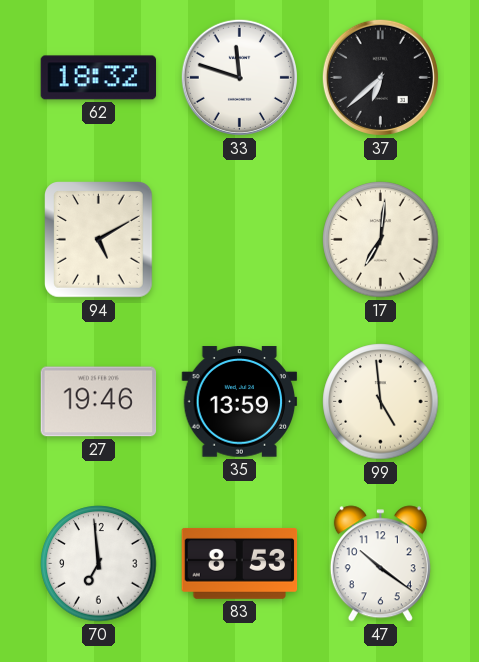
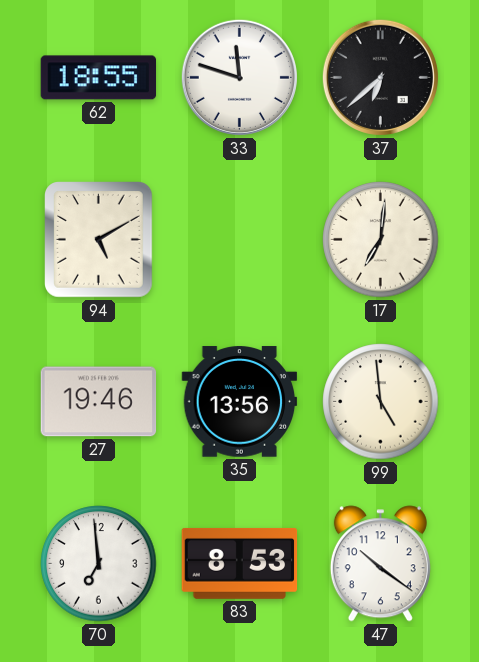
62: 18:32 -> 18:55 (99, 78)
35: 13:59 -> 13:56 (240, 402)
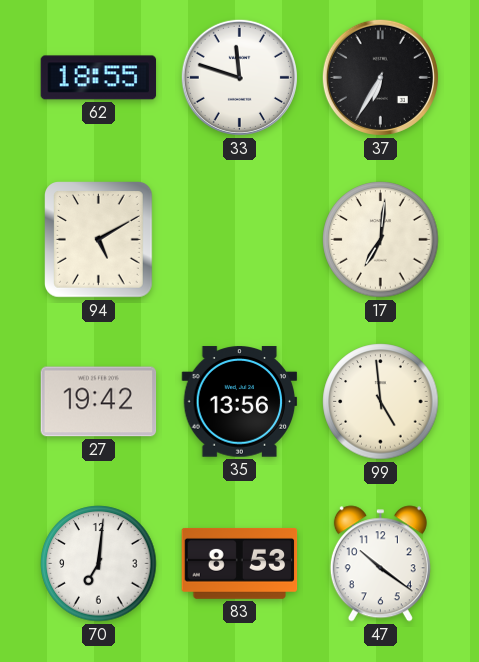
37: 6:38 -> 6:35 (380, 77)
27: 19:46 -> 19:42 (99, 402)
70: 6:59 -> 7:01 (99, 564)
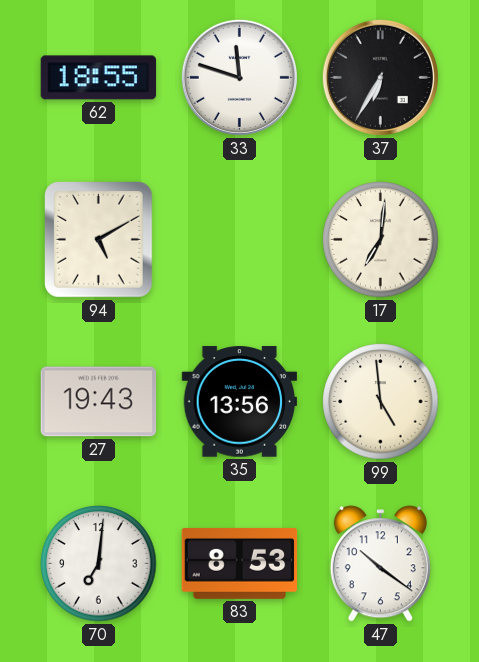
27: 19:42 -> 19:43 (99, 402)
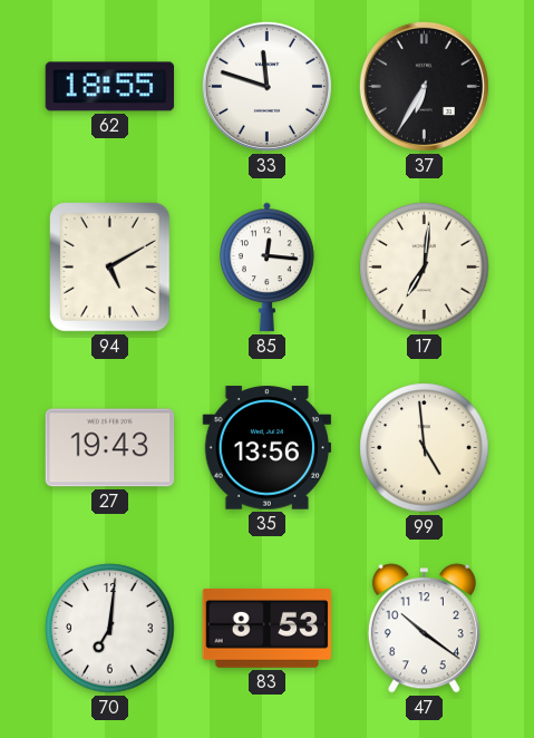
85: none -> 12:16 (268, 268)
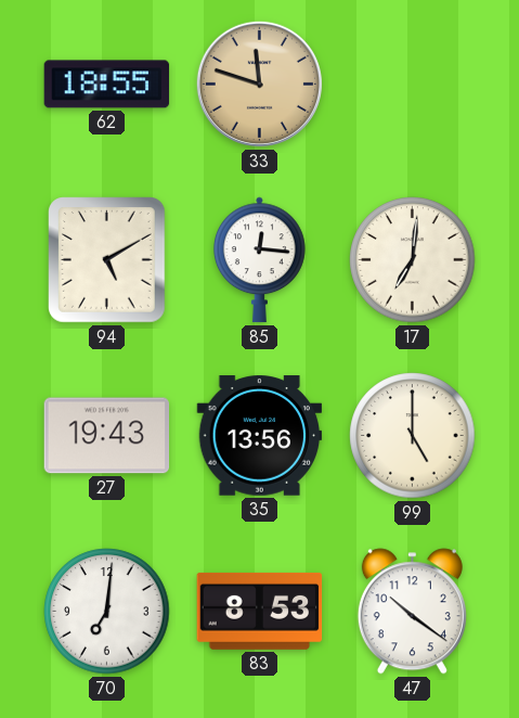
33 dial: white -> champagne (259, 84)
37: 6:35 -> none (424, 86)
99: 4:59 -> 5:00 (413, 436)
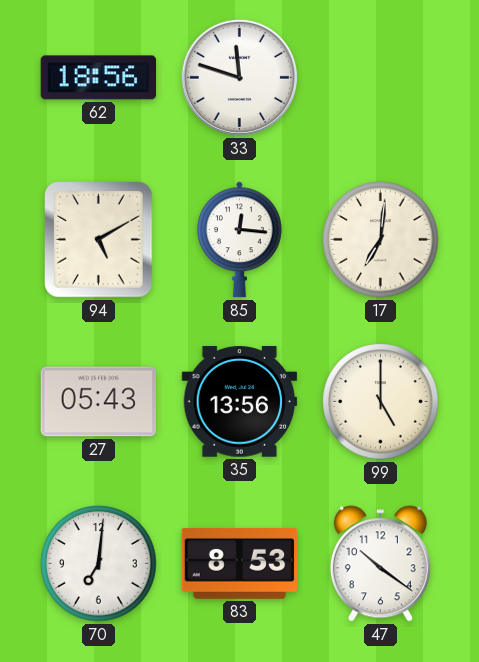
62: 18:55 -> 18:56 (99, 78)
33 dial: champagne -> white (239, 77)
27: 19:43 -> 05:43 (99, 402)
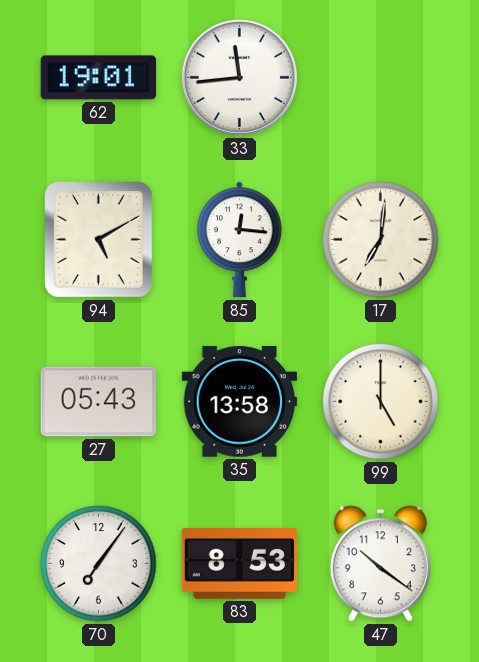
62: 18:56 -> 19:01 (99, 78)
33: 11:48 -> 11:44 (239, 77)
35: 13:56 -> 13:58 (240, 402)
70: 7:01 -> 7:06 (99, 564)
